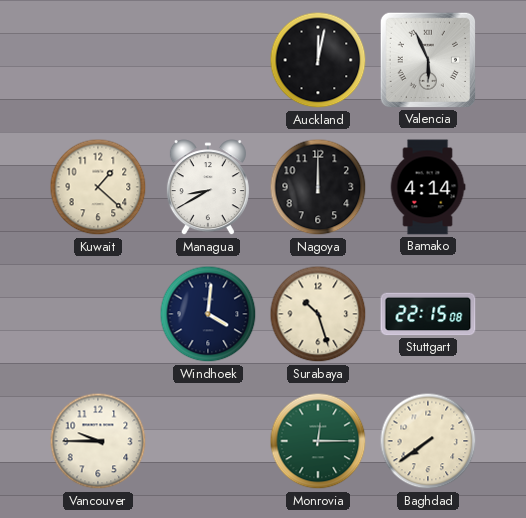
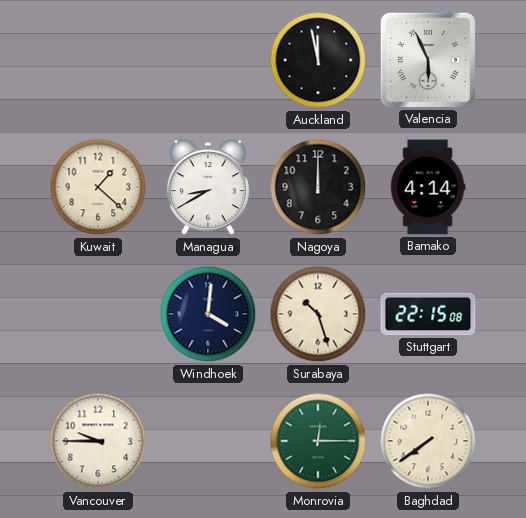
Auckland: 12:02 -> 11:58 (318, 60)
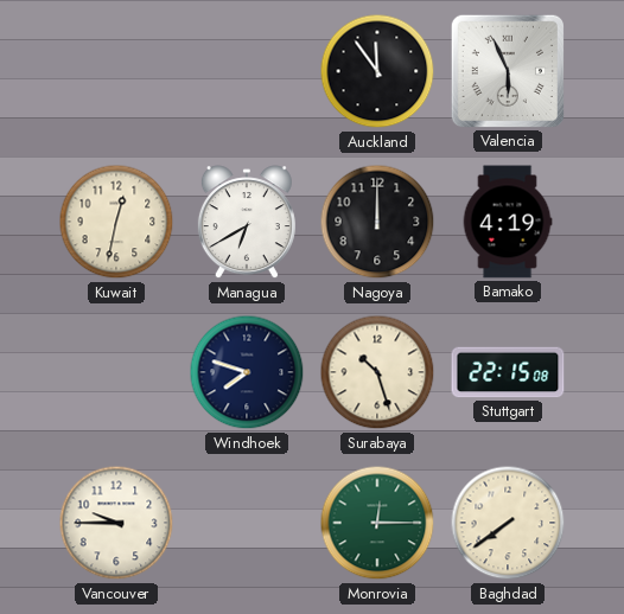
Auckland: 11:58 -> 11:54 (377, 71)
Kuwait: 1:22 -> 12:32 (116, 222)
Managua: 8:40 -> 6:40 (247, 223)
Bamako: 4:14 -> 4:19 (508, 222)
Windhoek: 4:01 -> 7:48 (247, 372)
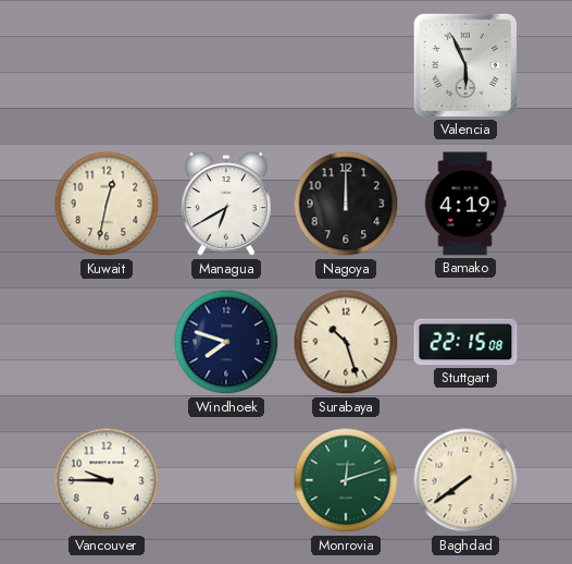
Auckland: 11:54 -> none (377, 71)
Monrovia: 12:15 -> 12:12 (346, 480)
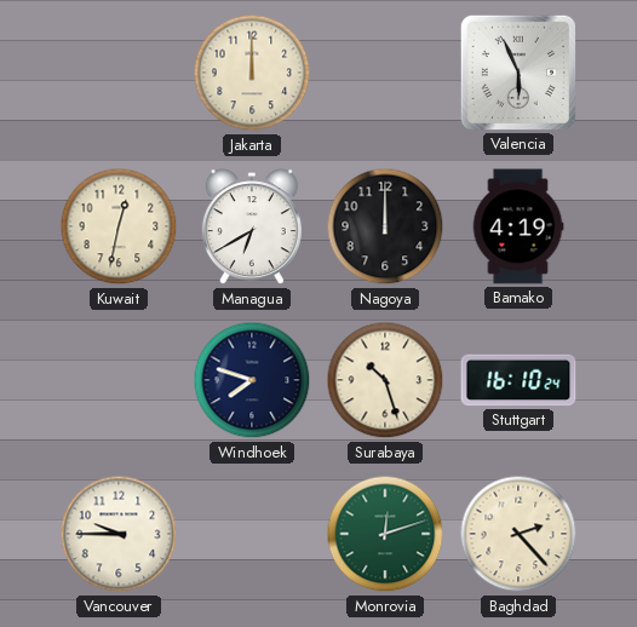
Jakarta: none -> 12:00 (252, 73)
Stuttgart: 22:15 -> 16:10 (518, 380)
Baghdad: 7:39 -> 2:23 (518, 534)
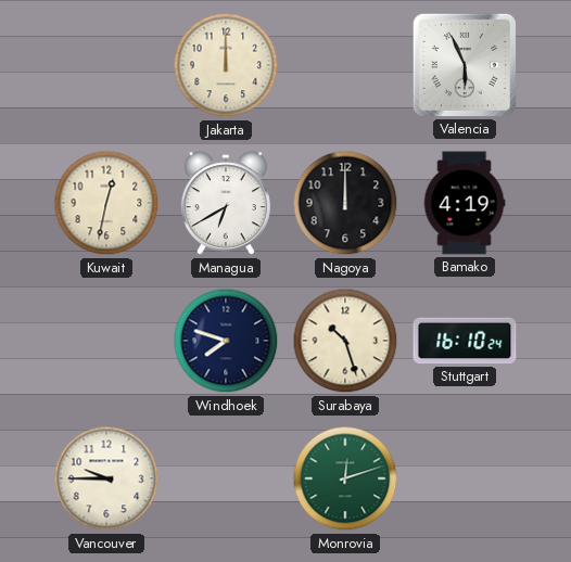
Baghdad: 2:23 -> none (518, 534)
